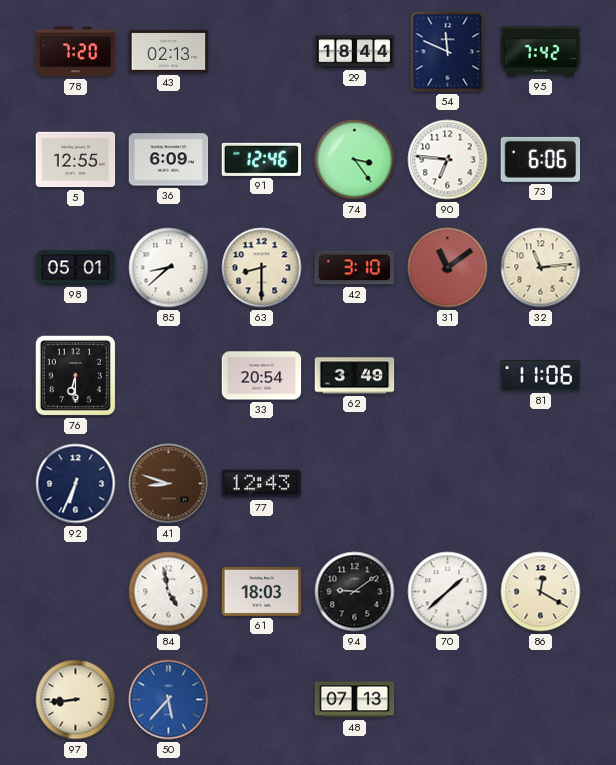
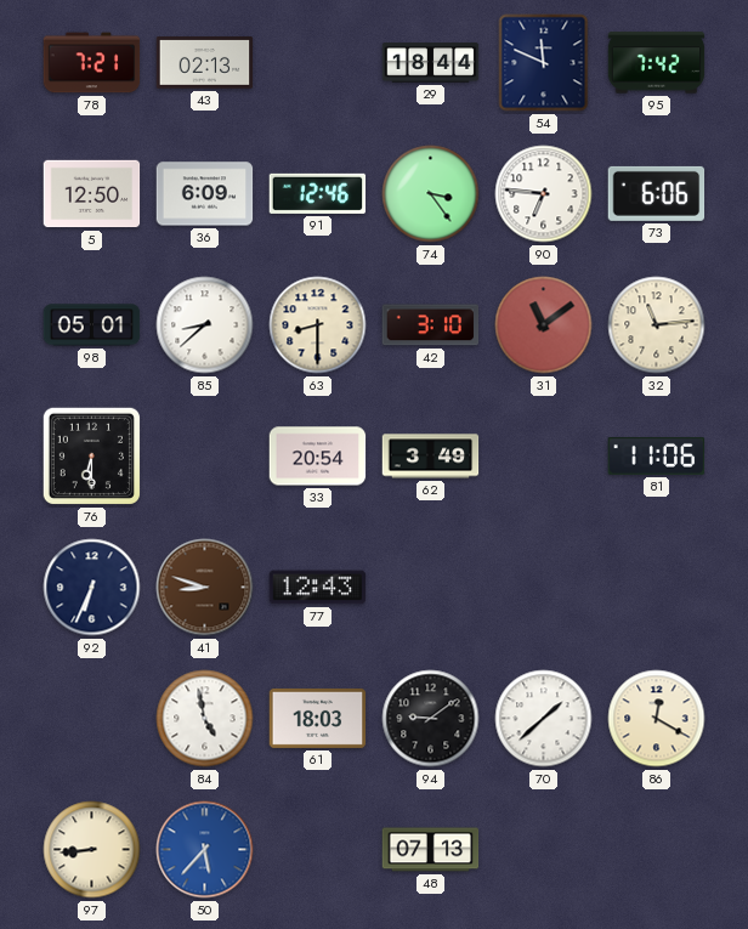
78: 7:20 -> 7:21 (92, 63)
5: 12:55 -> 12:50 (92, 194)
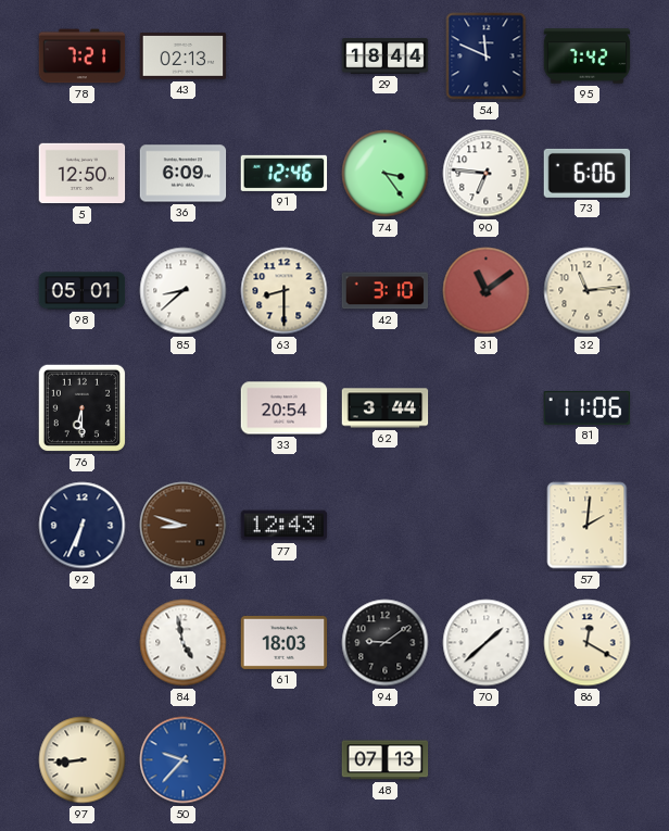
62: 3:49 -> 3:44 (386, 408)
57: none -> 2:01 (588, 526)
50: 5:37 -> 9:37 (184, 760)
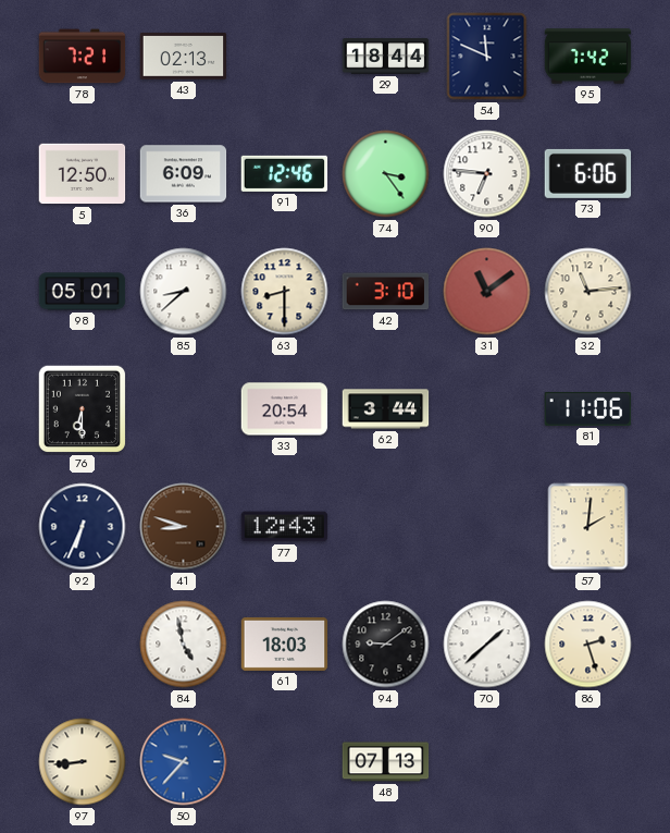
86: 12:20 -> 2:27 (588, 645)
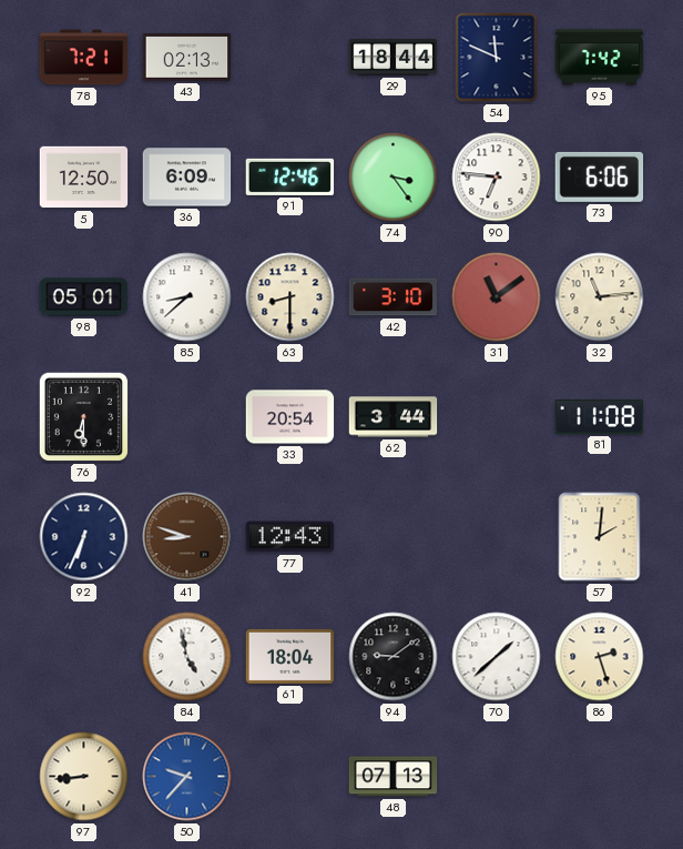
81: 11:06 -> 11:08 (600, 416)
61: 18:03 -> 18:04 (290, 656)
